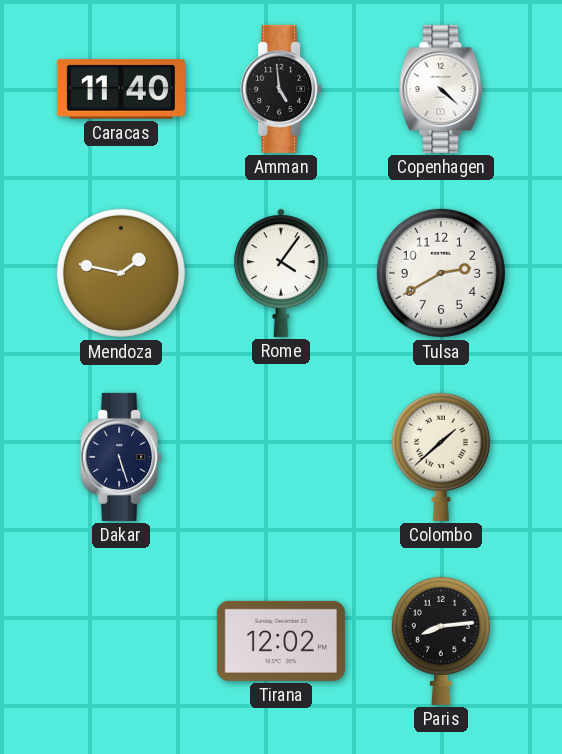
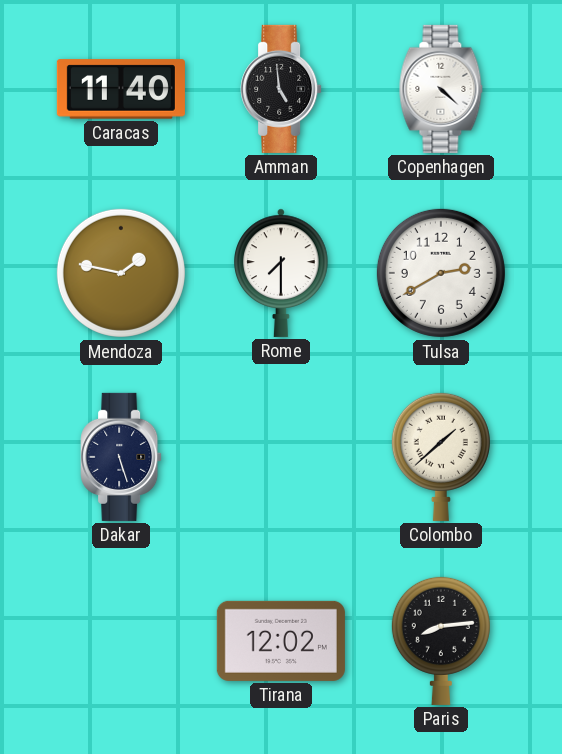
Rome: 4:06 -> 7:30 (281, 273)
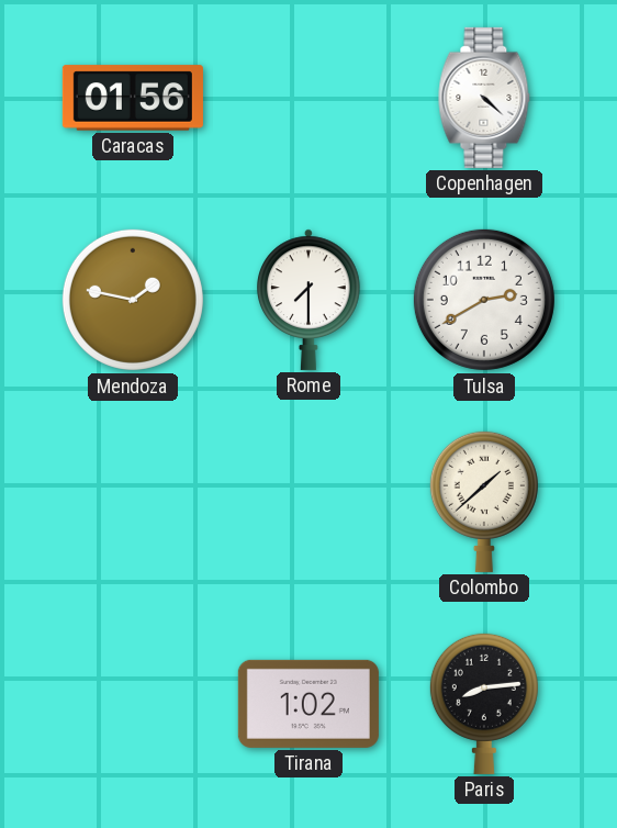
Caracas: 11:40 -> 01:56 (133, 98)
Amman: 4:59 -> none (281, 89)
Dakar: 5:27 -> none (121, 457)
Tirana: 12:02 -> 1:02 (308, 704)
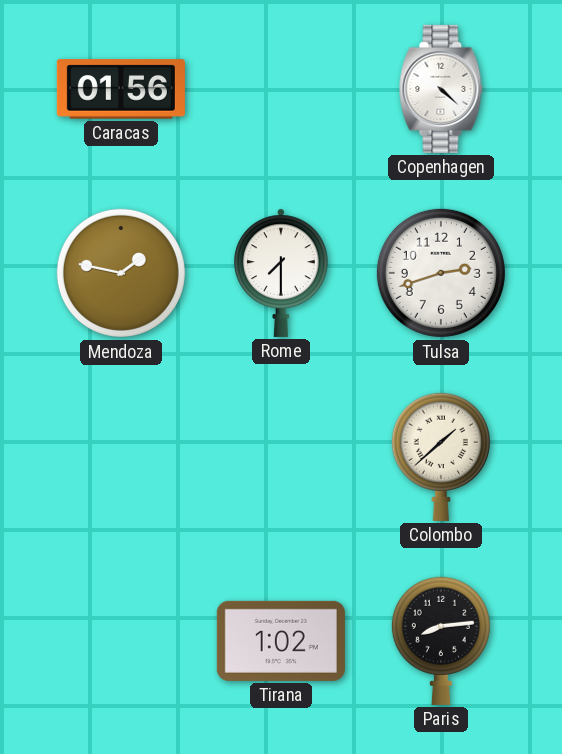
Tulsa: 2:40 -> 2:42 (441, 273)
